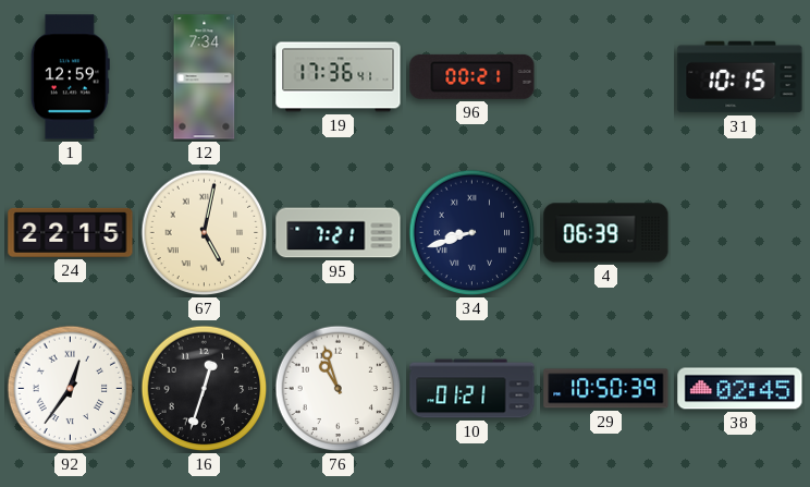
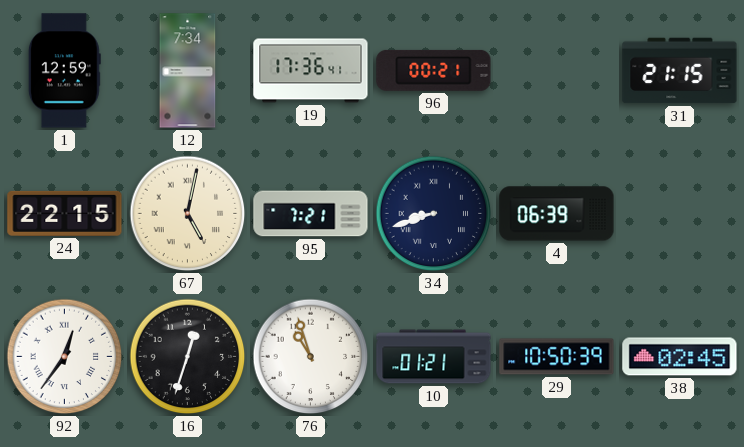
31: 10:15 -> 21:15 (680, 71)
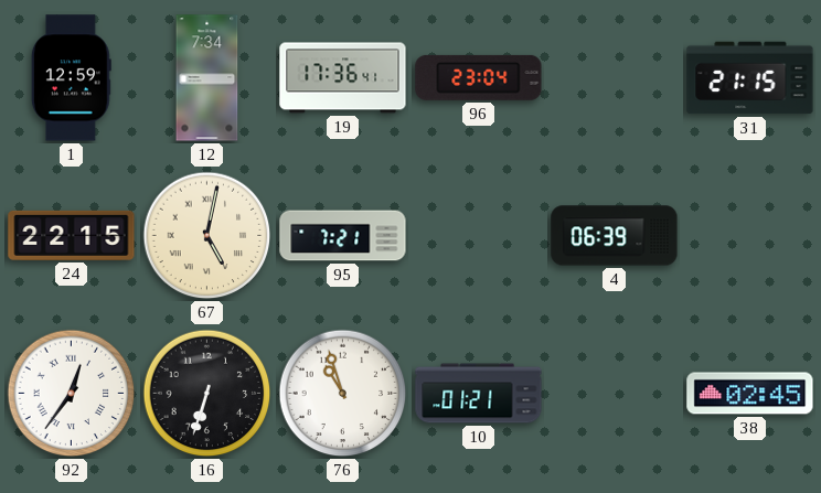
96: 00:21 -> 23:04 (479, 77)
34: 8:42 -> none (434, 214)
16: 12:33 -> 6:33 (207, 394)
29: 10:50 -> none (557, 357)
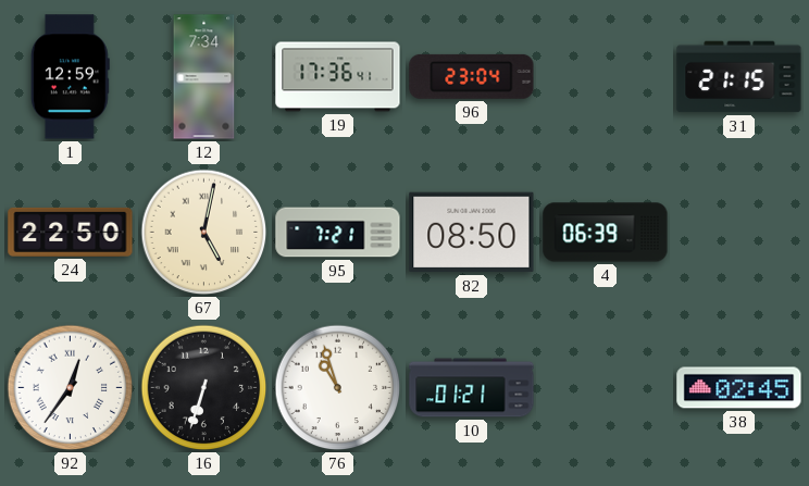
24: 22:15 -> 22:50 (71, 232)
82: none -> 08:50 (472, 233)
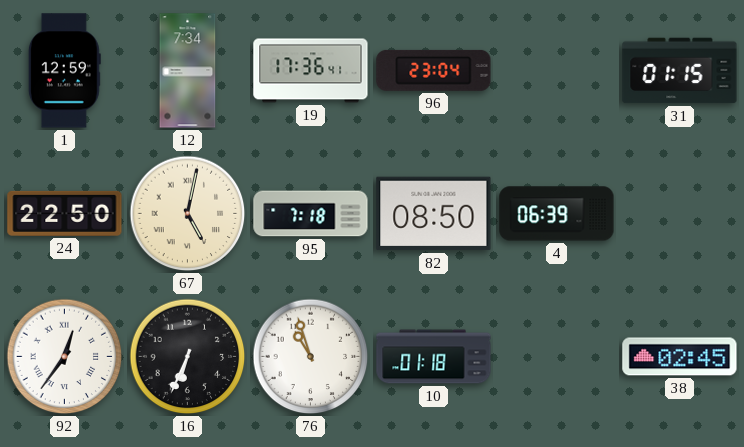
31: 21:15 -> 01:15 (680, 71)
95: 7:21 -> 7:18 (311, 214)
16: 6:33 -> 6:34 (188, 357)
10: 01:21 -> 01:18 (434, 357)
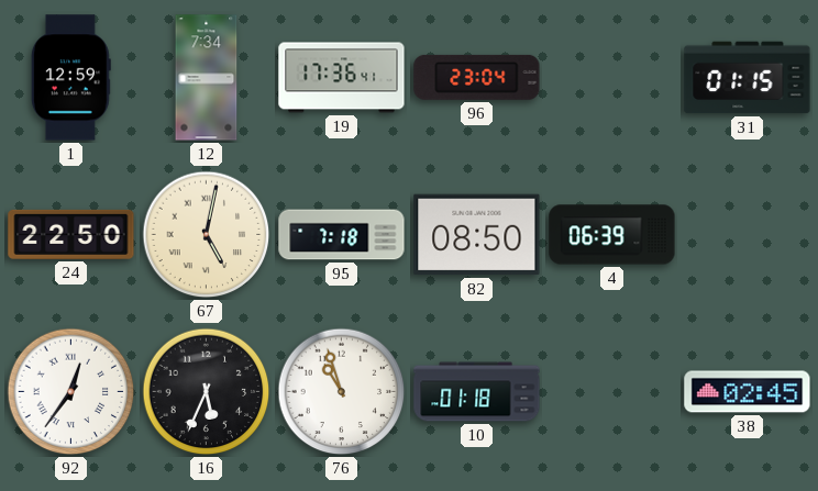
16: 6:34 -> 5:34 (207, 392)
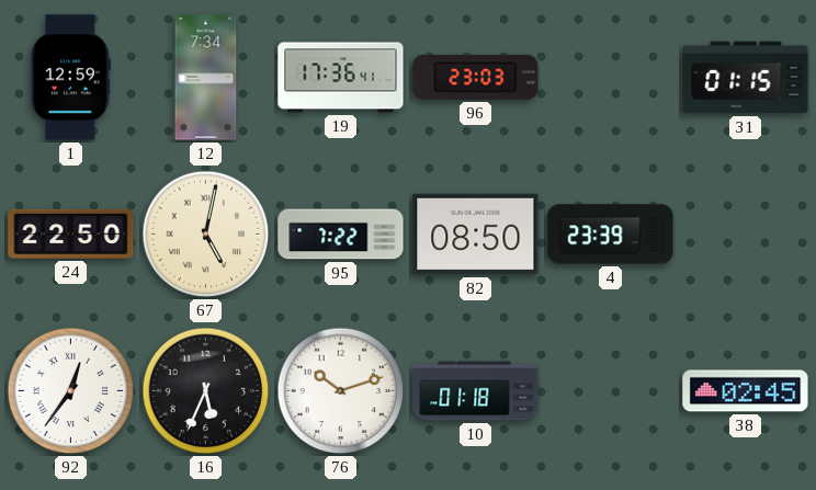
96: 23:04 -> 23:03 (476, 77)
95: 7:18 -> 7:22 (341, 235)
4: 06:39 -> 23:39 (611, 235)
76: 10:57 -> 10:12 (341, 391)
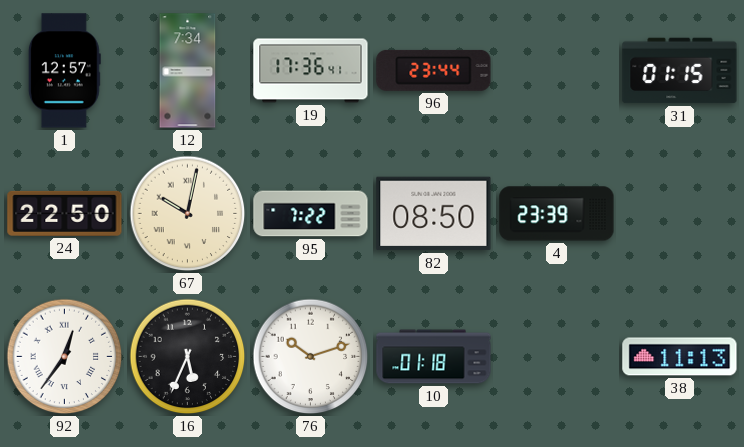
1: 12:59 -> 12:57 (64, 71)
96: 23:03 -> 23:44 (434, 70)
67: 5:02 -> 10:02 (188, 214)
38: 02:45 -> 11:13 (680, 357)
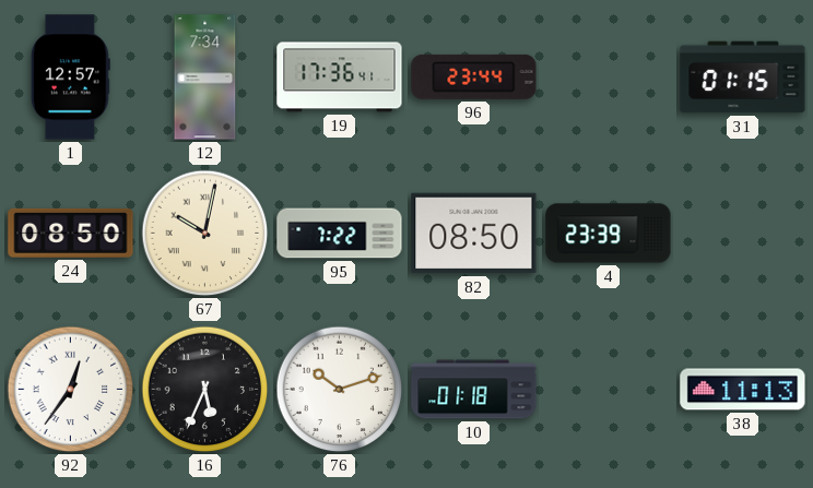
24: 22:50 -> 08:50 (71, 233)
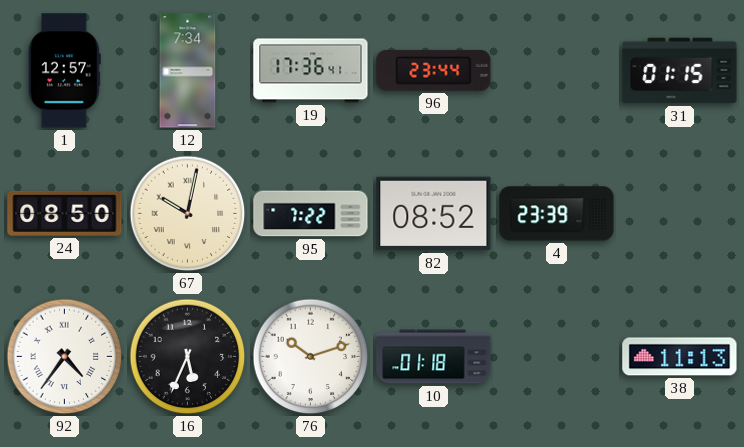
82: 08:50 -> 08:52 (434, 214)
92: 12:36 -> 4:36 (65, 357)
